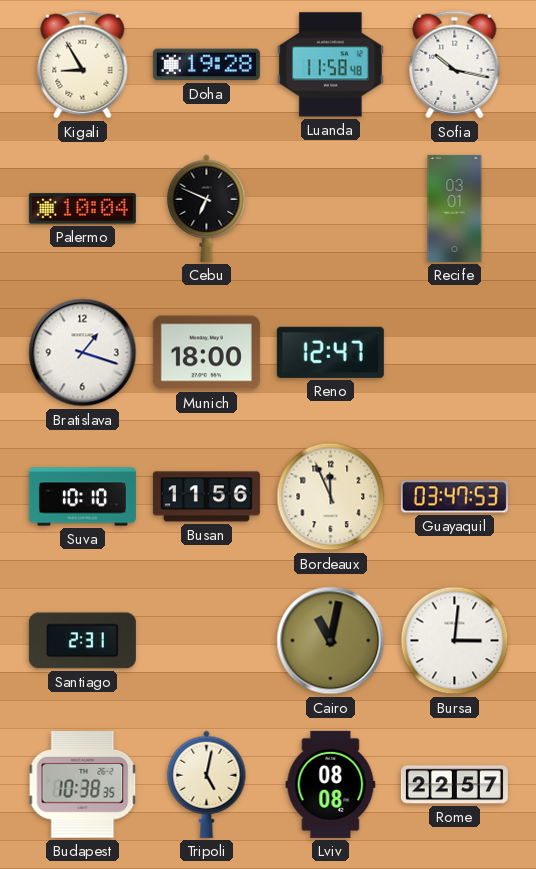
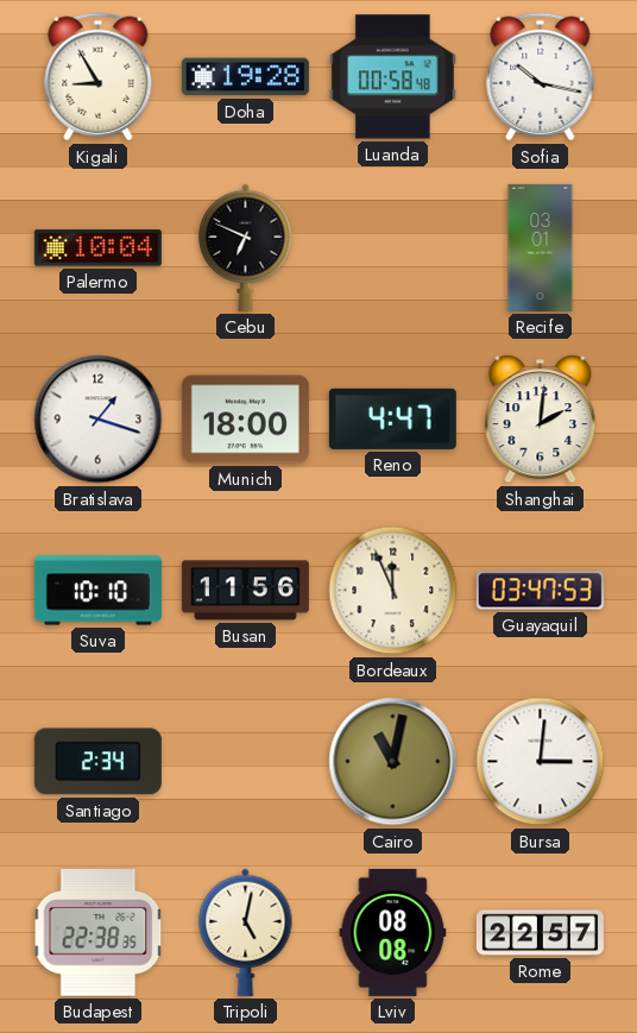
Luanda: 11:58 -> 00:58 (392, 77)
Reno: 12:47 -> 4:47 (392, 418)
Shanghai: none -> 2:01 (541, 420)
Santiago: 2:31 -> 2:34 (97, 762)
Budapest: 10:38 -> 22:38 (99, 933)
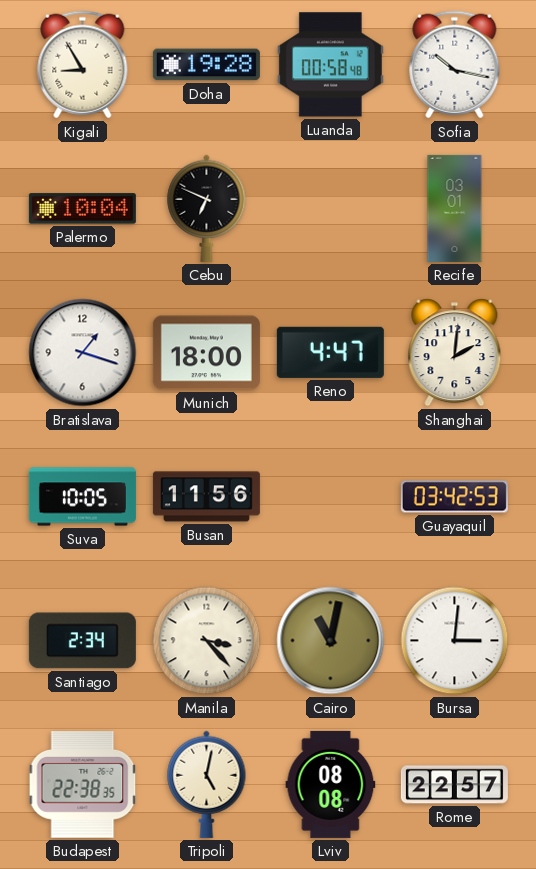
Suva: 10:10 -> 10:05 (82, 497)
Bordeaux: 11:56 -> none (393, 591)
Guayaquil: 03:47 -> 03:42 (454, 497)
Manila: none -> 3:23 (207, 641)
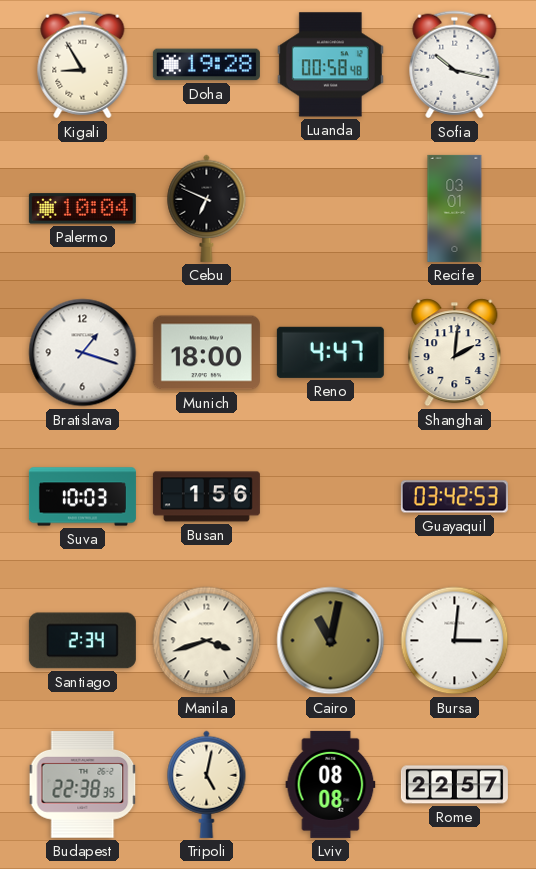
Suva: 10:05 -> 10:03 (82, 497)
Busan: 11:56 -> 1:56 (206, 497)
Manila: 3:23 -> 3:42 (207, 641)
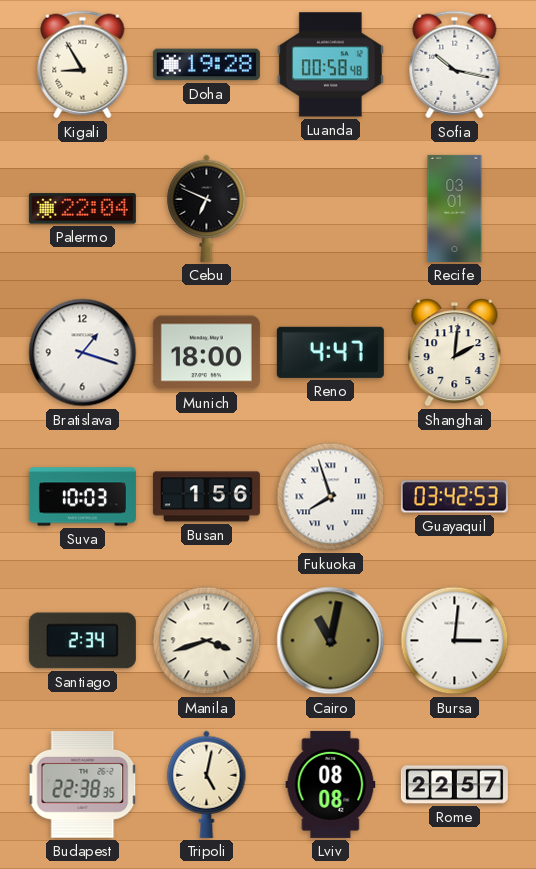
Palermo: 10:04 -> 22:04 (82, 209)
Fukuoka: none -> 7:57 (331, 497)
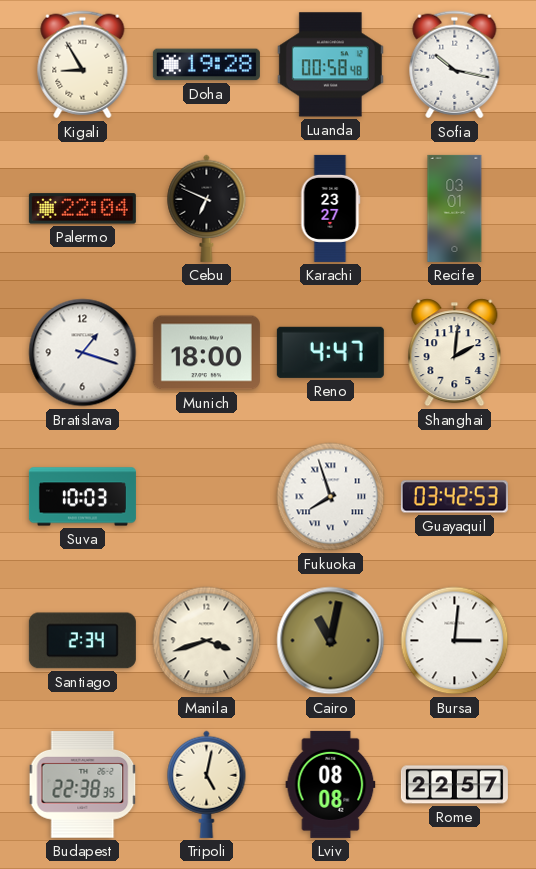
Karachi: none -> 23:27 (330, 208)
Busan: 1:56 -> none (206, 497)
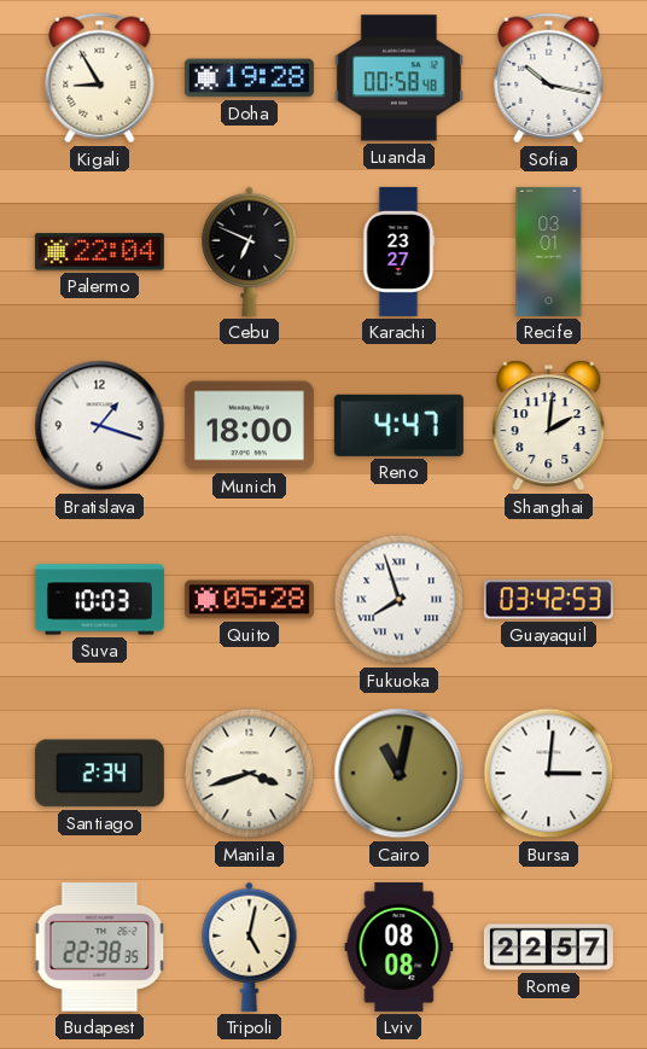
Quito: none -> 05:28 (249, 600)
